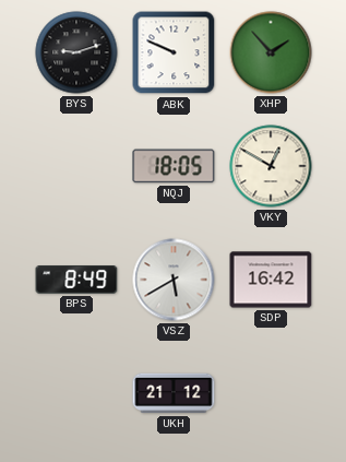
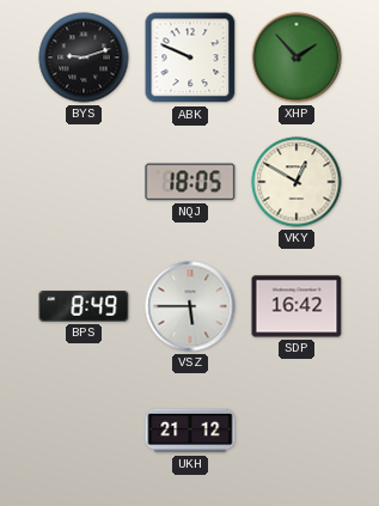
VSZ: 5:40 -> 5:45 (190, 306)
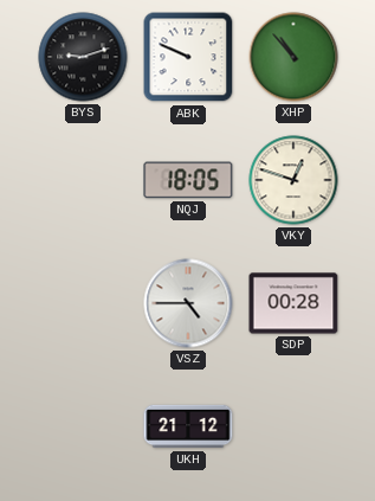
XHP: 1:53 -> 10:53 (293, 57)
VKY: 12:50 -> 12:48 (293, 180)
BPS: 8:49 -> none (84, 307)
VSZ: 5:45 -> 4:45 (188, 303)
SDP: 16:42 -> 00:28 (293, 303)
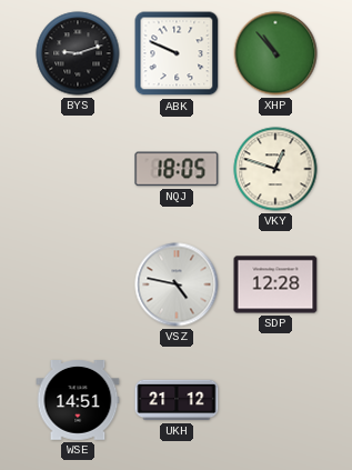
VSZ: 4:45 -> 4:47 (177, 284)
SDP: 00:28 -> 12:28 (275, 284)
WSE: none -> 14:51 (78, 401)
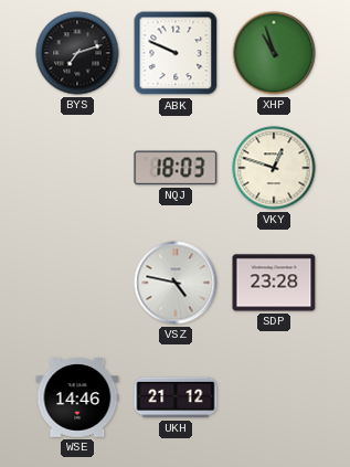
BYS: 9:12 -> 7:12 (77, 53)
XHP: 10:53 -> 10:57 (274, 53)
NQJ: 18:05 -> 18:03 (176, 168)
SDP: 12:28 -> 23:28 (274, 283)
WSE: 14:51 -> 14:46 (77, 399)
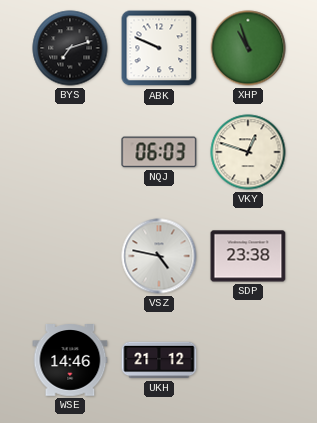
NQJ: 18:03 -> 06:03 (159, 152)
SDP: 23:28 -> 23:38 (248, 256)
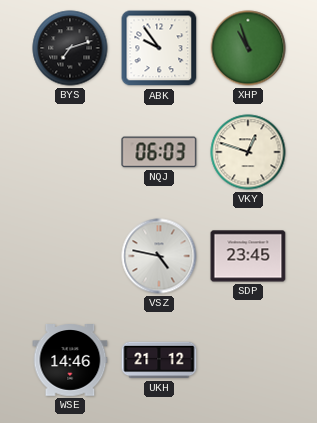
ABK: 9:49 -> 9:54 (159, 48)
SDP: 23:38 -> 23:45 (248, 256)
